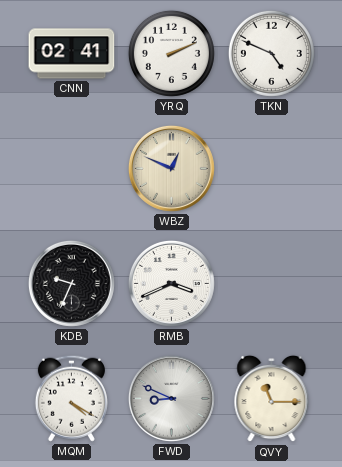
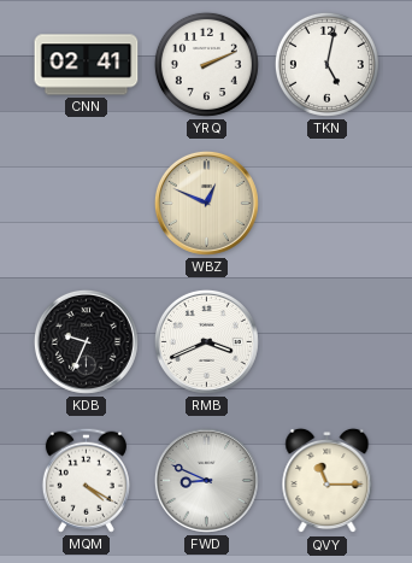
TKN: 4:49 -> 5:02 (326, 64)
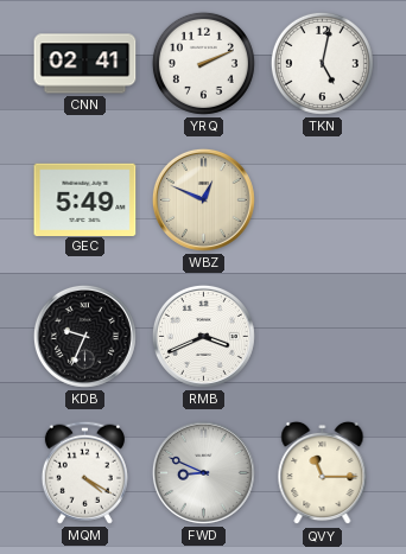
GEC: none -> 5:49 (85, 199)
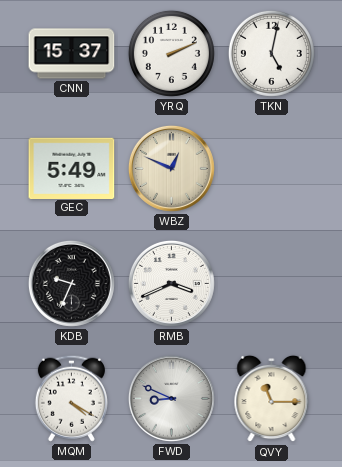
CNN: 02:41 -> 15:37 (72, 54)
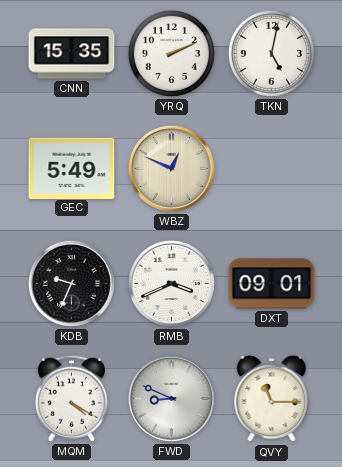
CNN: 15:37 -> 15:35 (72, 54)
DXT: none -> 09:01 (272, 284)
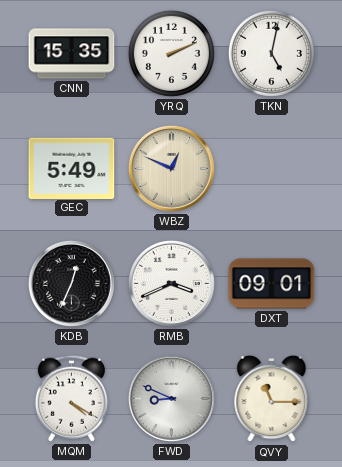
KDB: 9:34 -> 12:34 (71, 283)
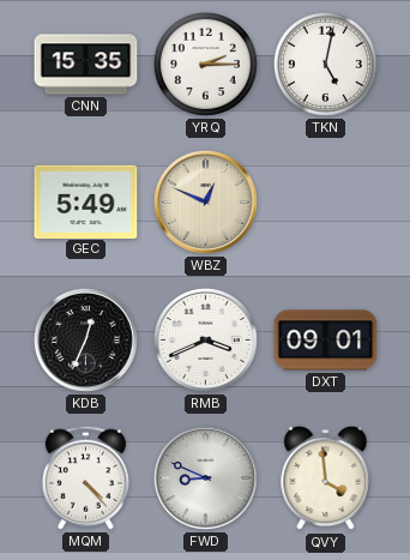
YRQ: 2:11 -> 2:15 (205, 64)
MQM: 4:20 -> 4:23 (85, 477)
QVY: 11:15 -> 3:59 (326, 478)
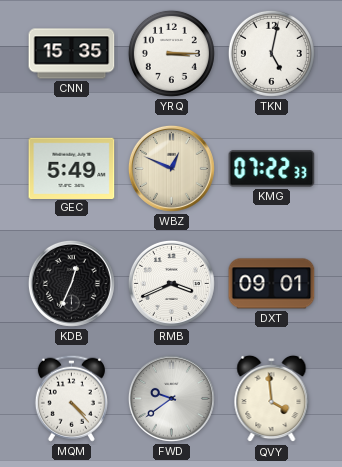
YRQ: 2:15 -> 3:15 (171, 53)
KMG: none -> 07:22 (272, 169)
FWD: 8:49 -> 9:39 (171, 398)
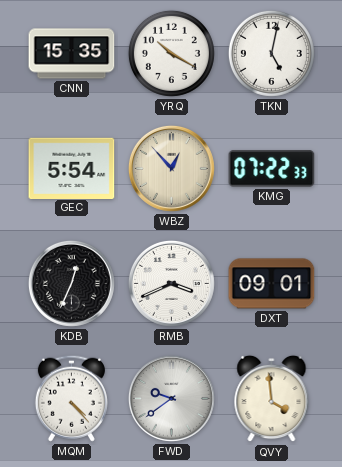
YRQ: 3:15 -> 10:20 (171, 53)
GEC: 5:49 -> 5:54 (72, 168)
WBZ: 12:49 -> 12:53 (171, 168)
